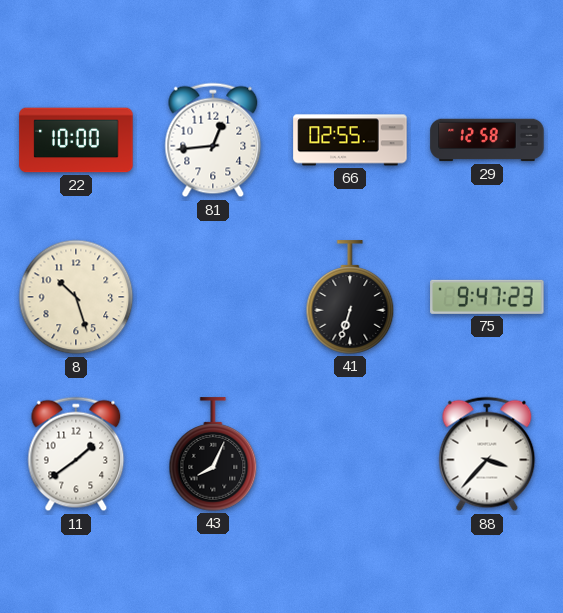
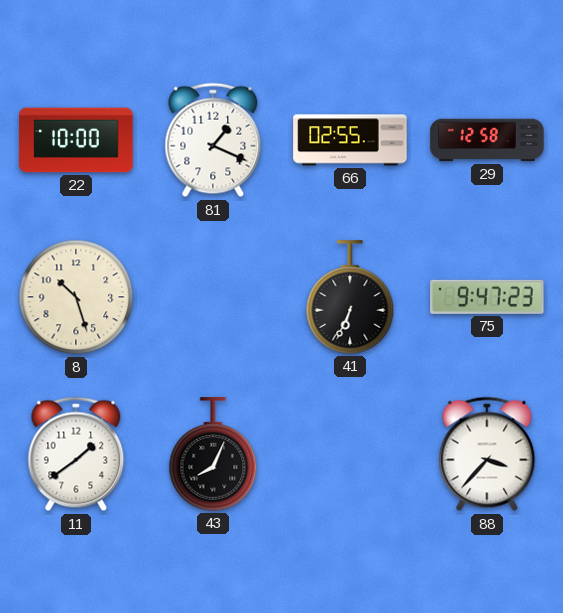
81: 12:44 -> 1:19 (213, 140)
41: 6:33 -> 6:34 (350, 297)
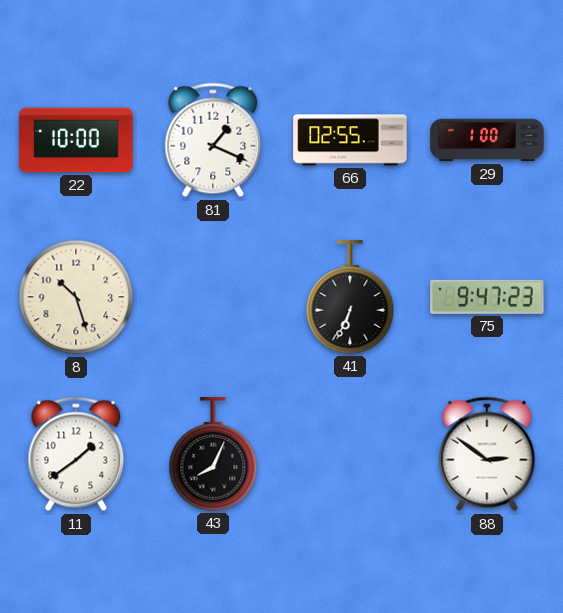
29: 12:58 -> 1:00 (487, 140)
88: 3:37 -> 2:51 (487, 454)
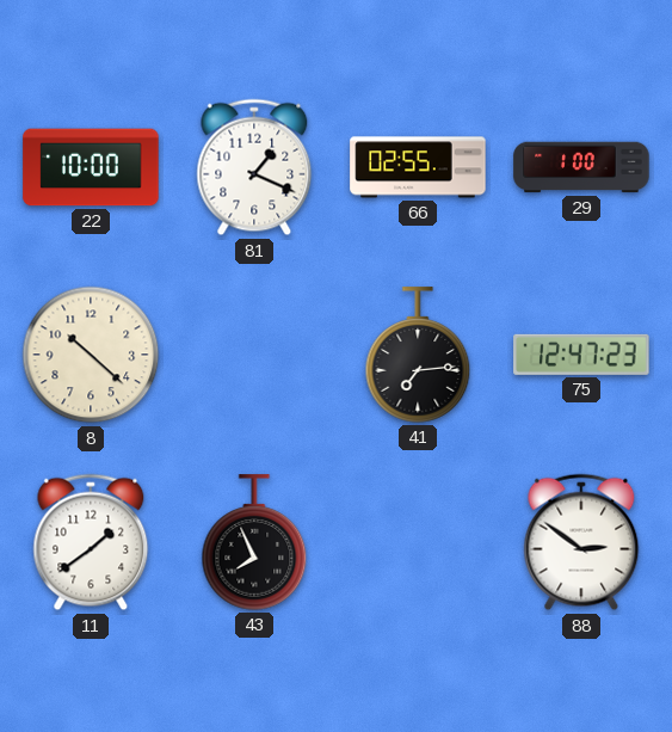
8: 10:27 -> 10:22 (91, 355)
41: 6:34 -> 7:14 (418, 355)
75: 9:47 -> 12:47 (581, 355)
43: 8:04 -> 7:56 (254, 542)
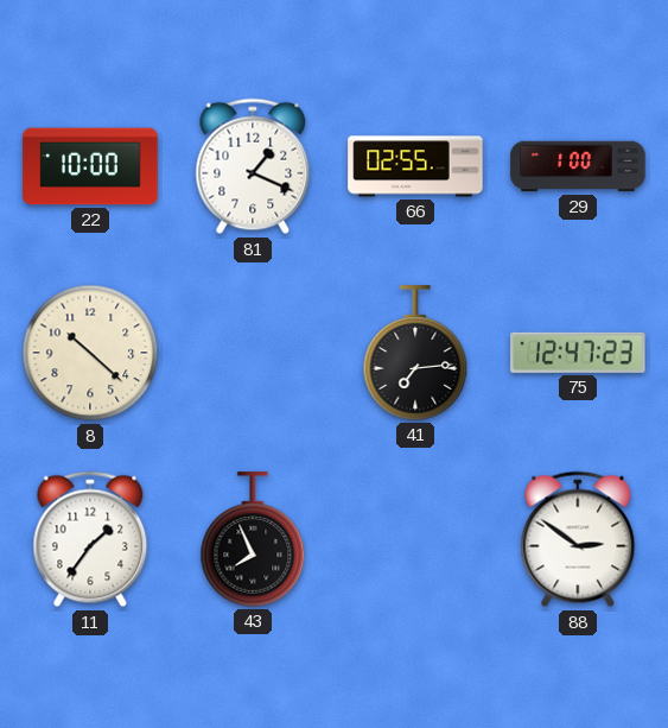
11: 1:39 -> 1:36 (90, 539)
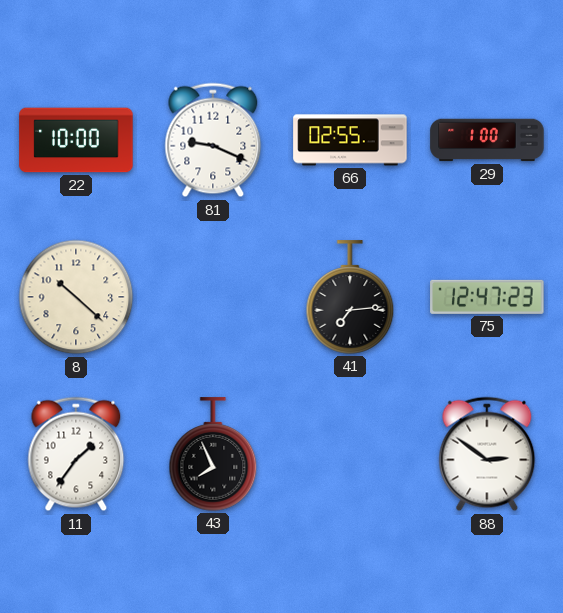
81: 1:19 -> 9:19 (213, 140)
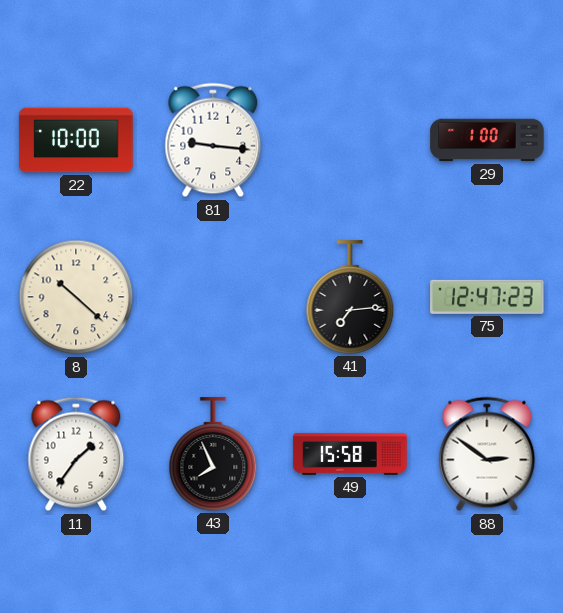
81: 9:19 -> 9:16 (213, 140)
66: 02:55 -> none (350, 140)
49: none -> 15:58 (350, 454)
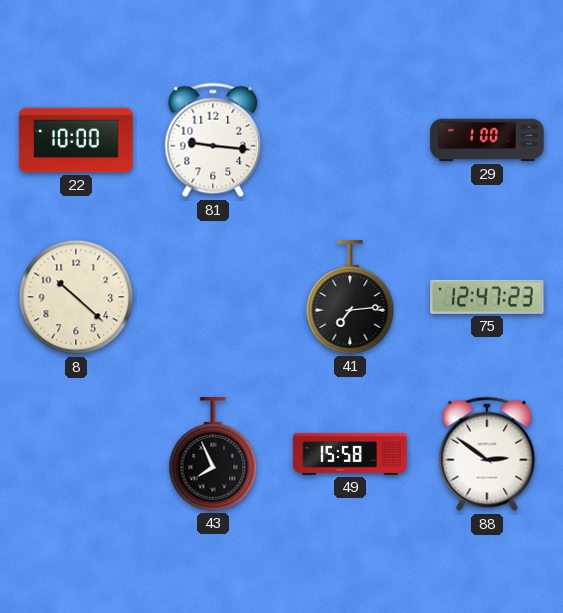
11: 1:36 -> none (76, 454)
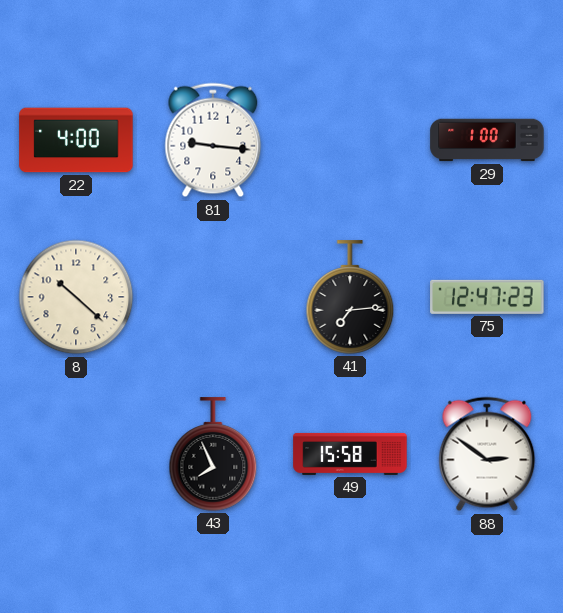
22: 10:00 -> 4:00 (76, 140)
